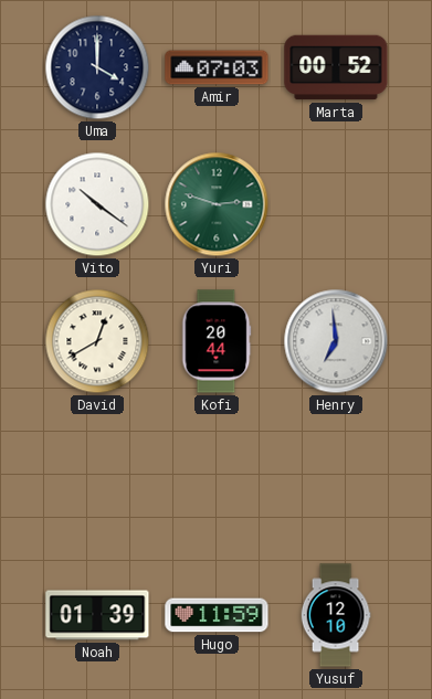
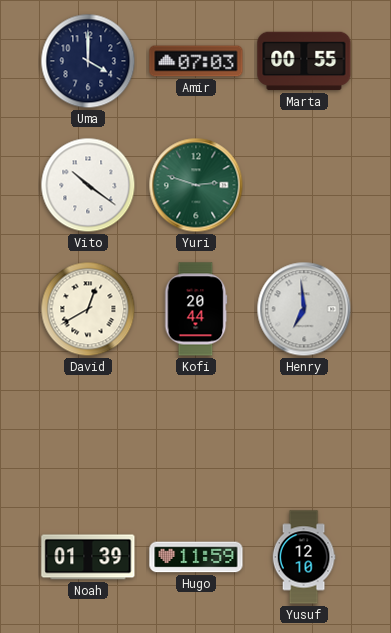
Marta: 00:52 -> 00:55 (304, 61)
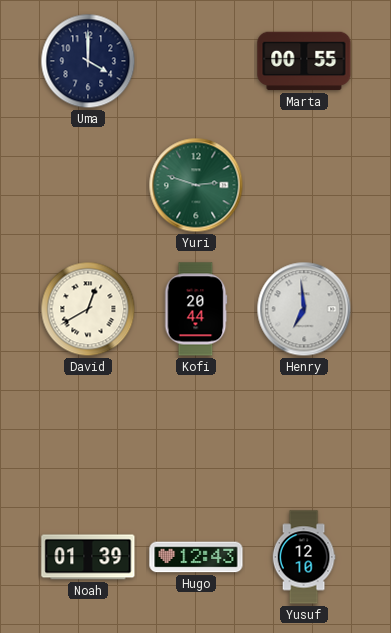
Amir: 07:03 -> none (196, 61)
Vito: 10:21 -> none (88, 185)
Hugo: 11:59 -> 12:43 (196, 557)
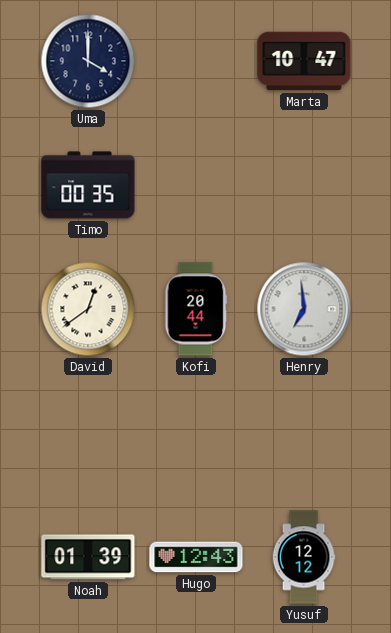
Marta: 00:55 -> 10:47 (304, 61)
Timo: none -> 00:35 (88, 185)
Yuri: 2:48 -> none (196, 185)
David: 12:40 -> 12:39 (88, 309)
Yusuf: 12:10 -> 12:12 (304, 557)
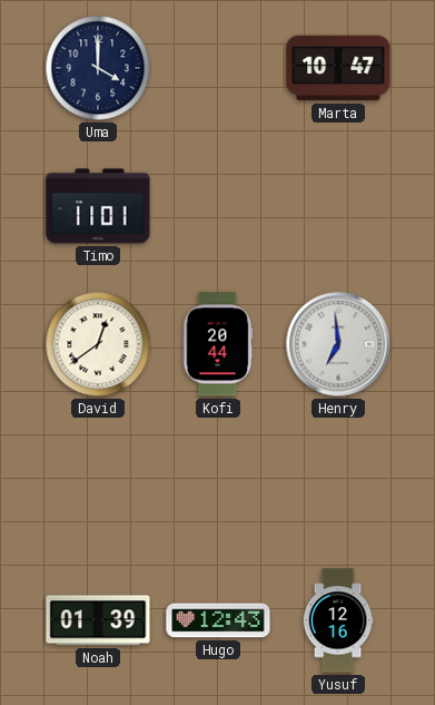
Timo: 00:35 -> 11:01 (98, 206)
Yusuf: 12:12 -> 12:16 (338, 620)
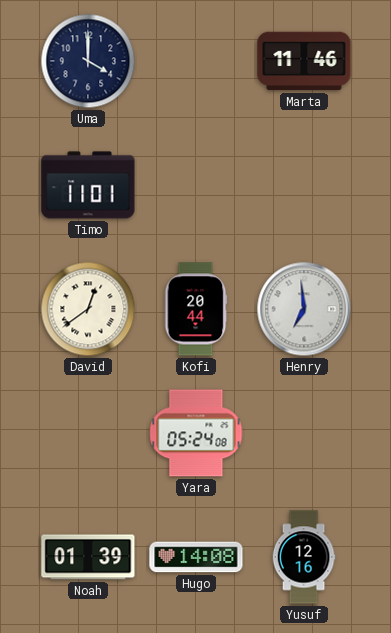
Marta: 10:47 -> 11:46 (304, 61)
Yara: none -> 05:24 (196, 433)
Hugo: 12:43 -> 14:08 (196, 557)
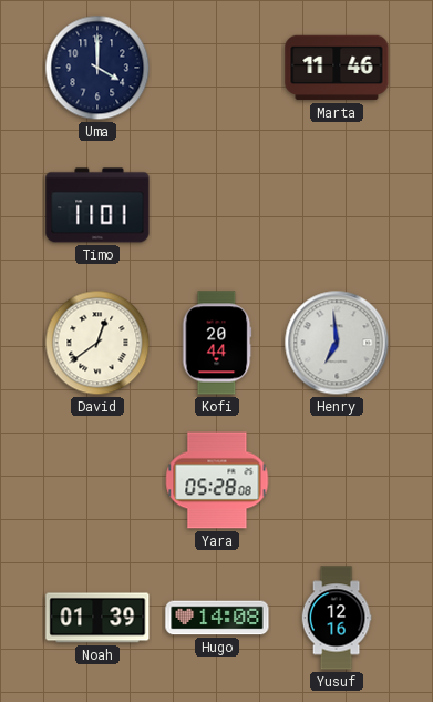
Yara: 05:24 -> 05:28 (217, 480)
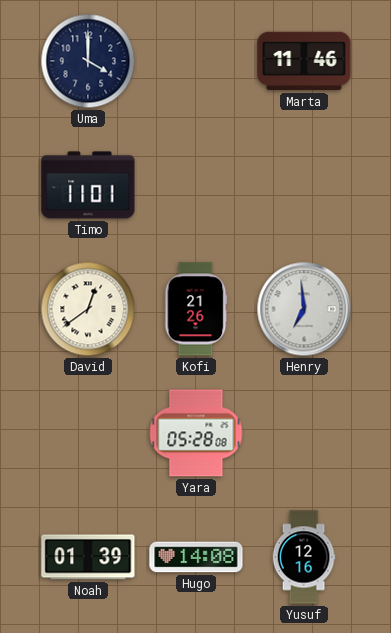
Kofi: 20:44 -> 21:26 (196, 309)
